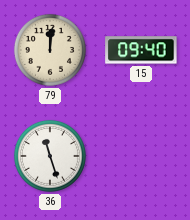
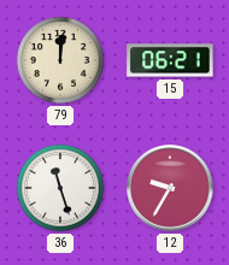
15: 09:40 -> 06:21 (170, 60)
12: none -> 9:35 (170, 188)
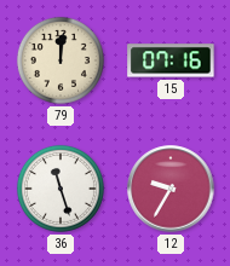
15: 06:21 -> 07:16 (171, 60)
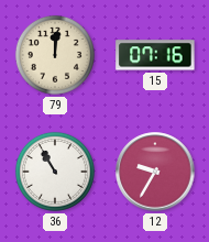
36: 11:27 -> 10:55 (55, 172)
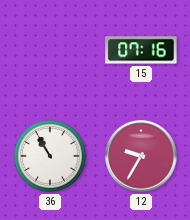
79: 12:01 -> none (55, 55)
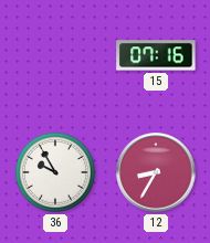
36: 10:55 -> 9:55 (55, 172)
12: 9:35 -> 8:35 (156, 172)
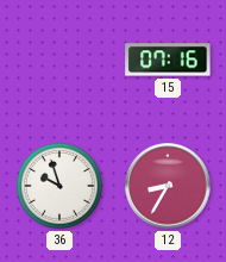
36: 9:55 -> 9:57 (59, 186)
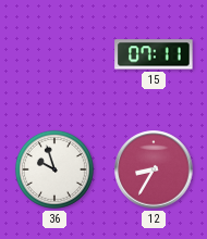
15: 07:16 -> 07:11 (154, 54)
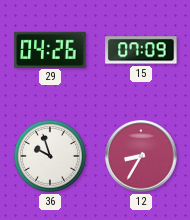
29: none -> 04:26 (50, 49)
15: 07:11 -> 07:09 (141, 50)
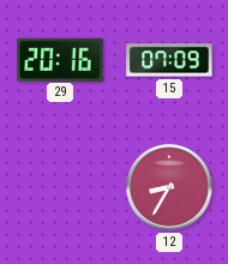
29: 04:26 -> 20:16 (60, 59)
36: 9:57 -> none (50, 156)
